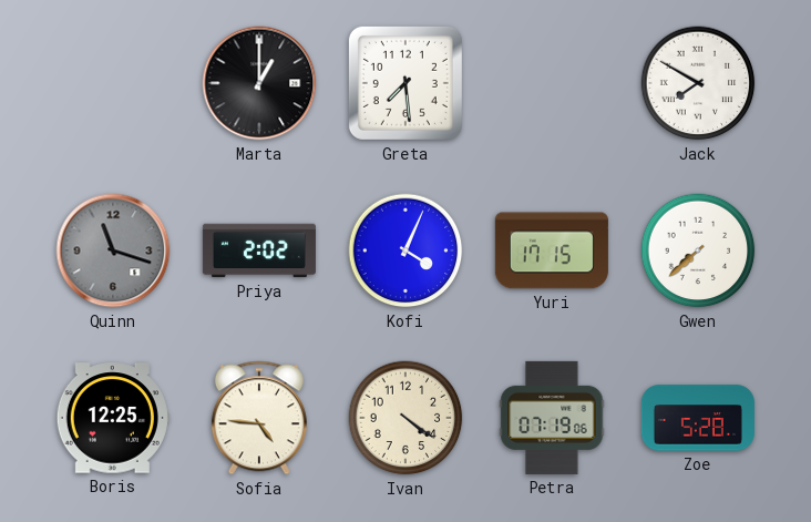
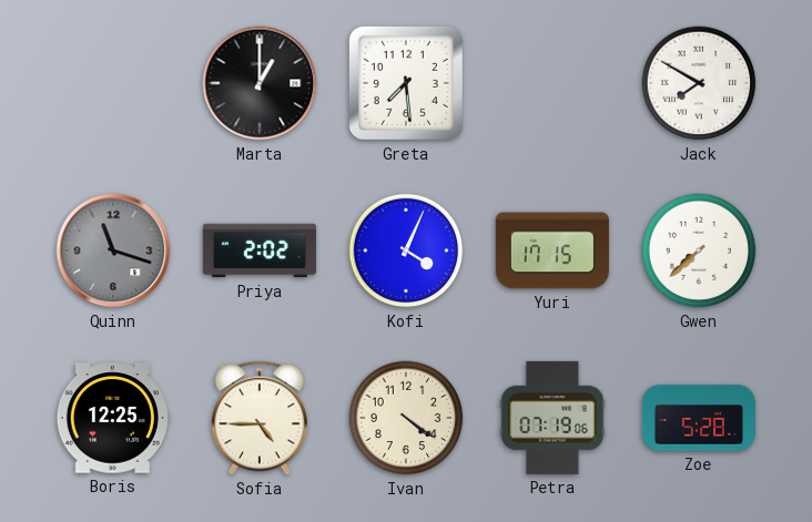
Sofia: 4:46 -> 4:45 (260, 418)
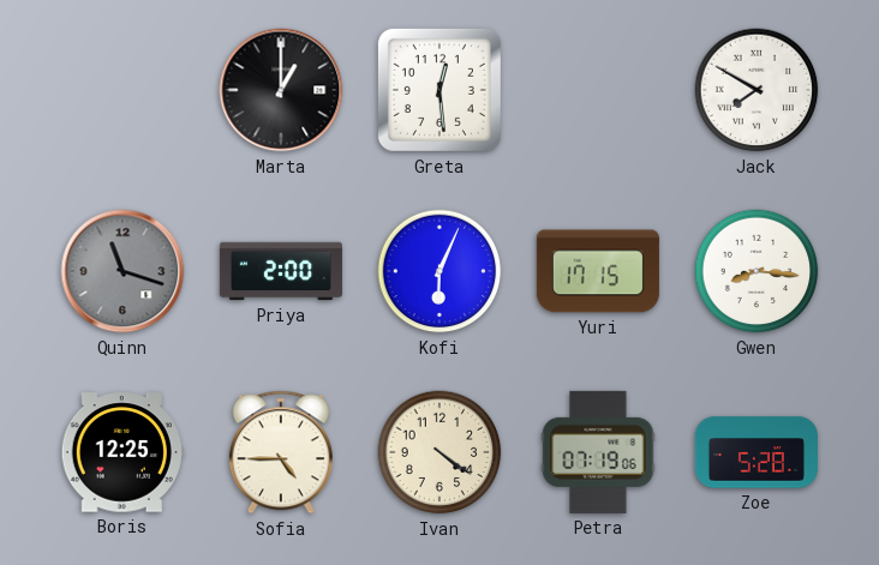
Greta: 7:29 -> 12:29 (439, 90)
Priya: 2:02 -> 2:00 (281, 271)
Kofi: 4:04 -> 6:04 (439, 271)
Gwen: 7:38 -> 8:16 (757, 271)
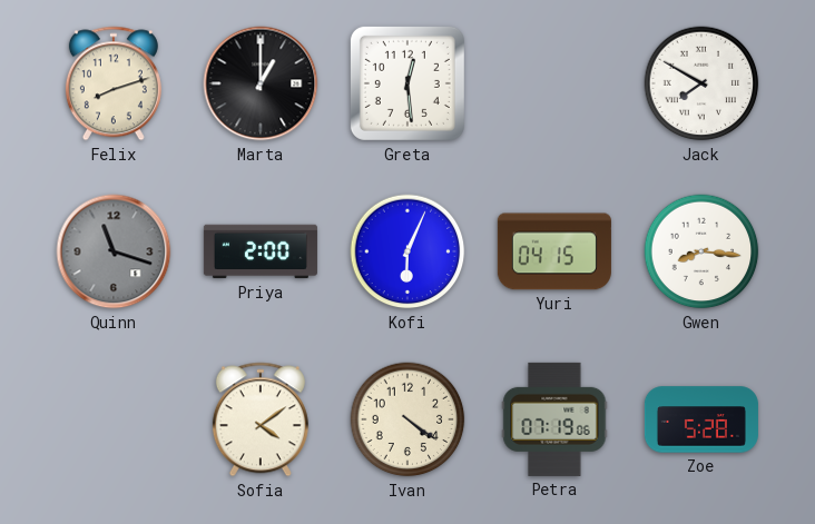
Felix: none -> 8:12 (114, 83)
Yuri: 17:15 -> 04:15 (554, 251)
Boris: 12:25 -> none (122, 452)
Sofia: 4:45 -> 4:09 (261, 419)
